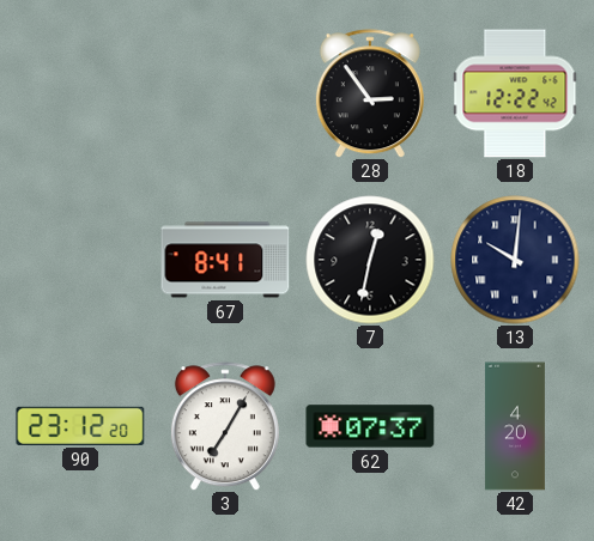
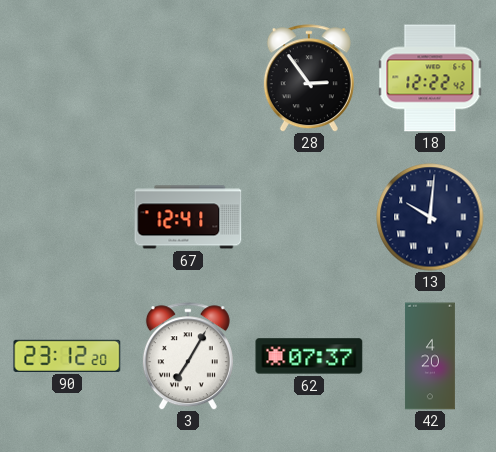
67: 8:41 -> 12:41 (188, 217)
7: 12:32 -> none (370, 260)
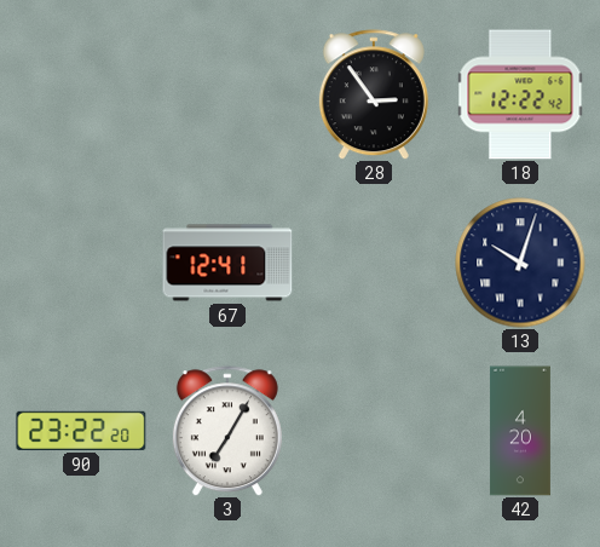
13: 10:01 -> 10:03 (520, 263)
90: 23:12 -> 23:22 (81, 431)
62: 07:37 -> none (309, 356)
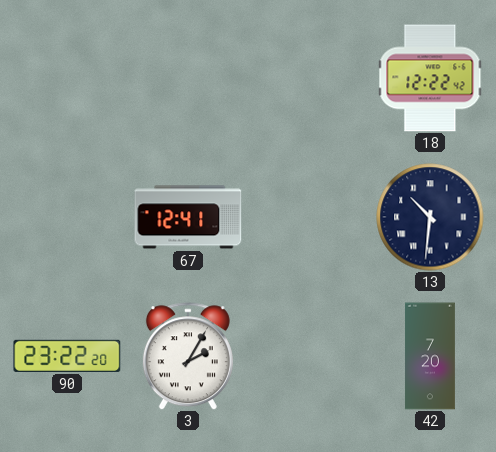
28: 2:54 -> none (374, 94)
13: 10:03 -> 10:31 (430, 217)
3: 7:05 -> 2:05 (188, 356)
42: 4:20 -> 7:20 (430, 356)
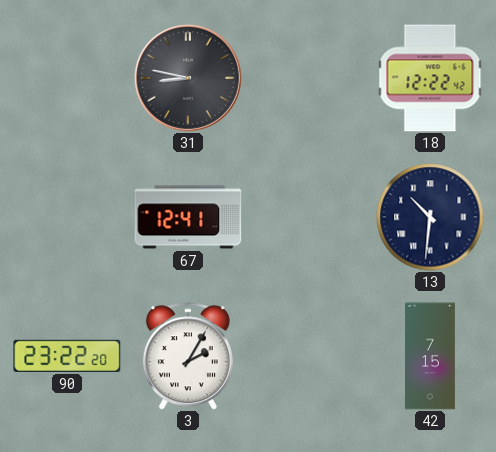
31: none -> 8:47 (188, 78)
42: 7:20 -> 7:15 (430, 356)
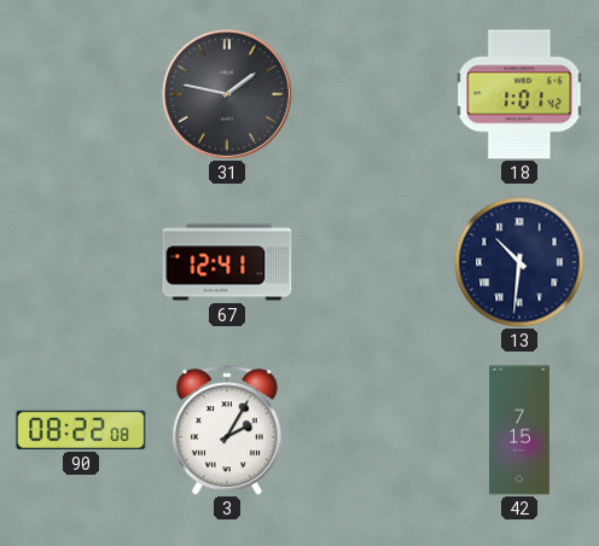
31: 8:47 -> 1:47 (227, 94)
18: 12:22 -> 1:01 (519, 94)
90: 23:22 -> 08:22 (81, 430)
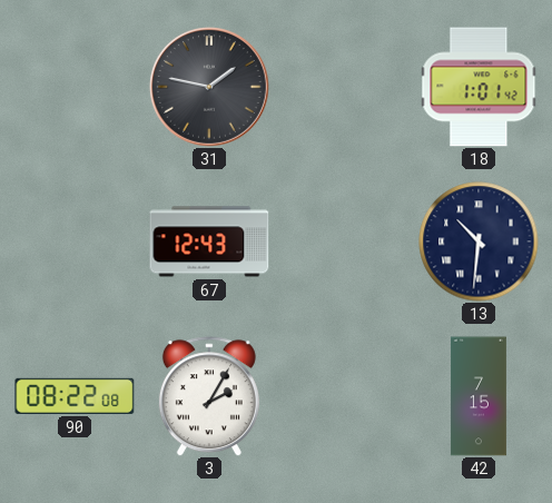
67: 12:41 -> 12:43 (209, 241)
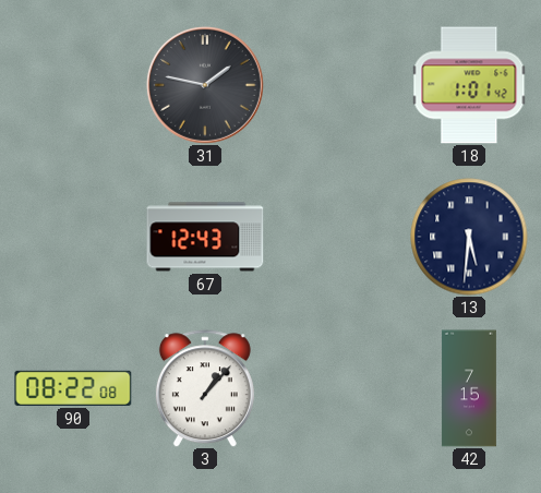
13: 10:31 -> 5:31 (469, 237)
3: 2:05 -> 1:07 (205, 388)
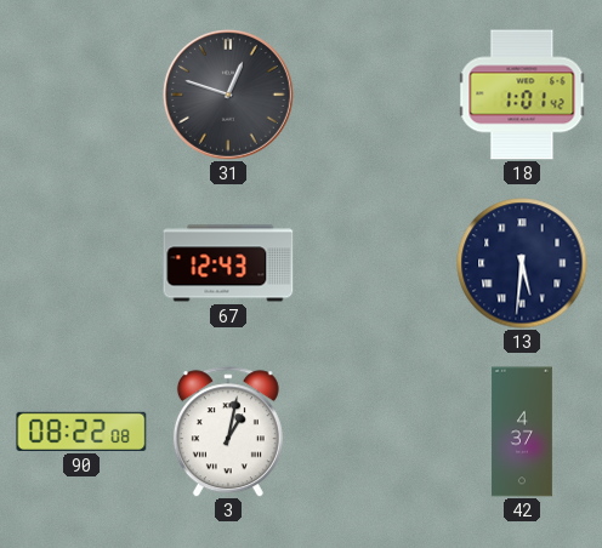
31: 1:47 -> 12:48 (228, 95)
3: 1:07 -> 1:02 (228, 432)
42: 7:15 -> 4:37 (522, 432)
